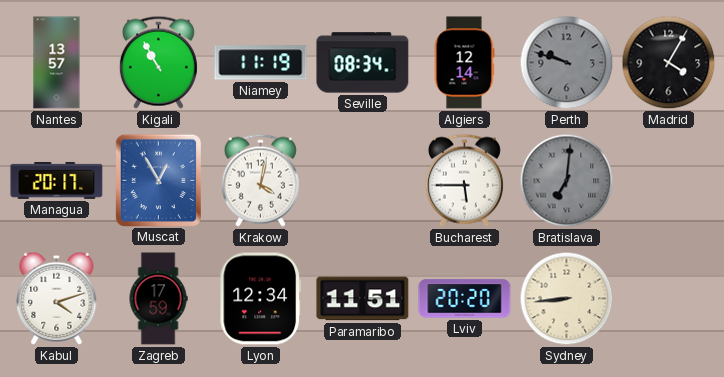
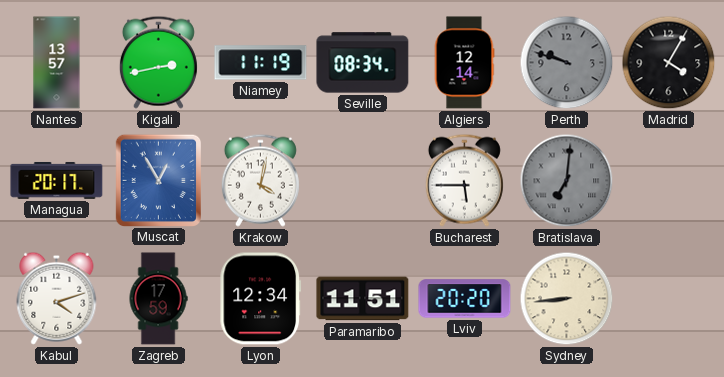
Kigali: 10:55 -> 2:43 (158, 62)
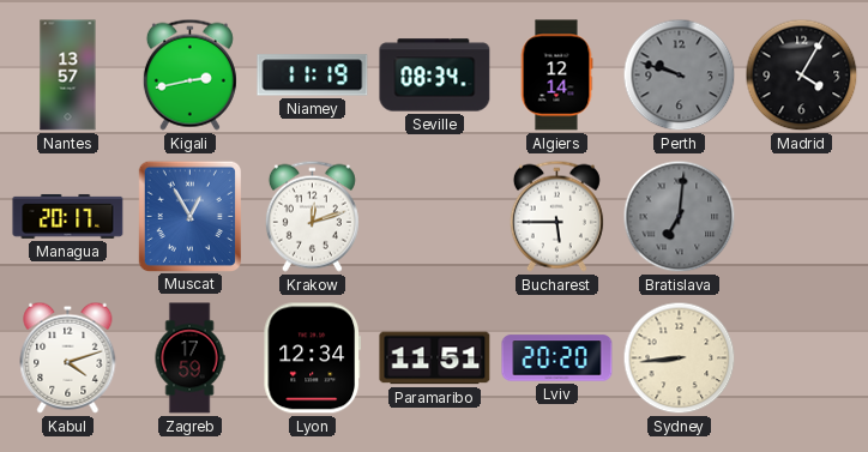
Krakow: 4:02 -> 12:12 (312, 216)
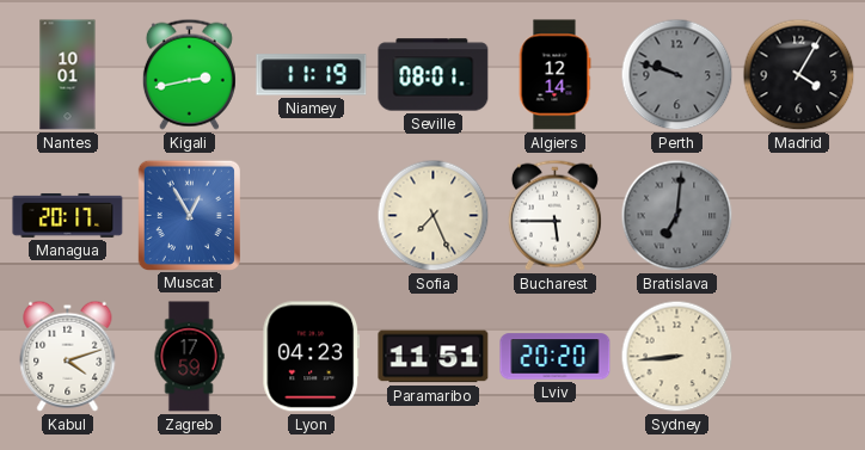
Nantes: 13:57 -> 10:01 (68, 75)
Seville: 08:34 -> 08:01 (434, 75)
Krakow: 12:12 -> none (312, 216)
Sofia: none -> 7:26 (434, 216)
Lyon: 12:34 -> 04:23 (311, 357)
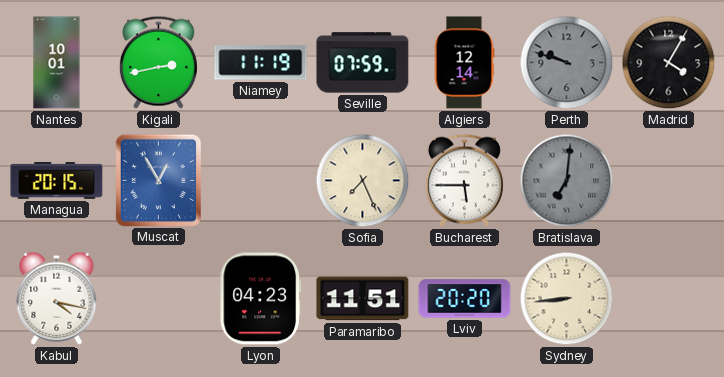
Seville: 08:01 -> 07:59 (363, 63)
Managua: 20:17 -> 20:15 (57, 180)
Kabul: 4:12 -> 4:17 (57, 298)
Zagreb: 17:59 -> none (189, 357)
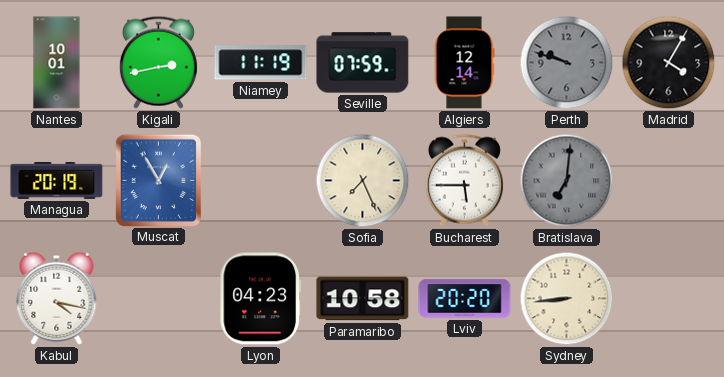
Managua: 20:15 -> 20:19 (57, 180)
Paramaribo: 11:51 -> 10:58 (363, 299)
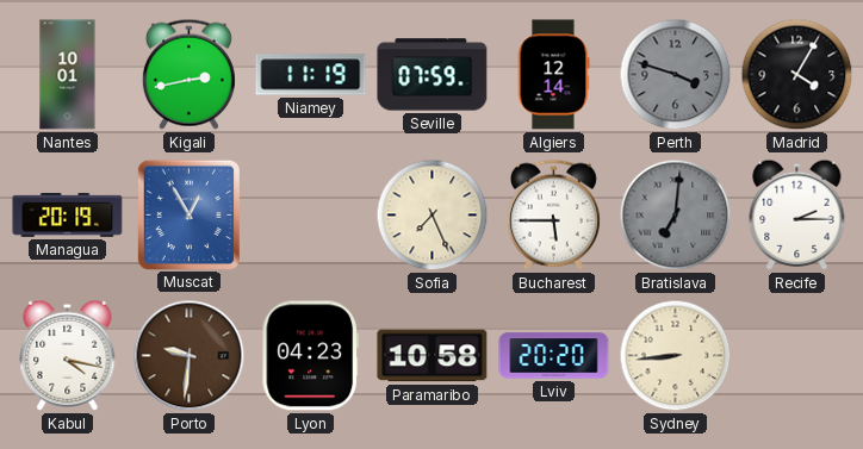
Perth: 9:48 -> 3:48 (676, 75)
Recife: none -> 2:15 (797, 214)
Porto: none -> 9:31 (190, 356)
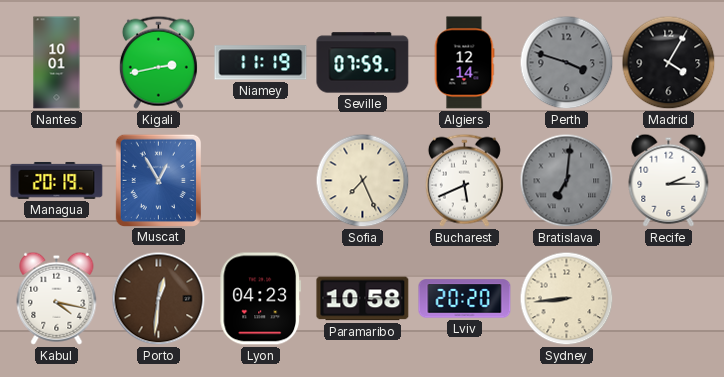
Bucharest: 5:45 -> 5:41 (464, 180)
Porto: 9:31 -> 12:31 (159, 299)
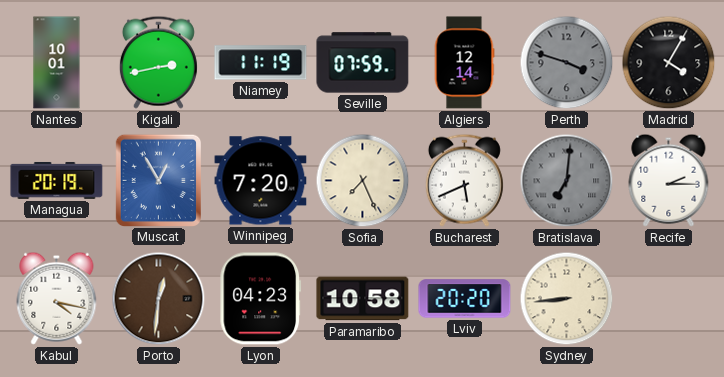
Winnipeg: none -> 7:20 (261, 181)
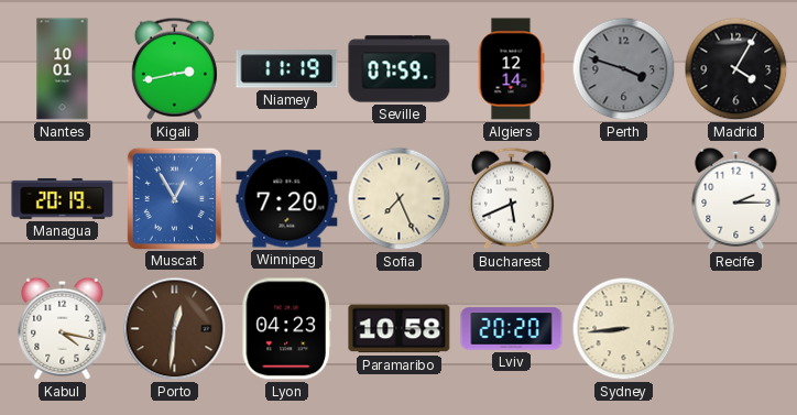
Bratislava: 7:01 -> none (567, 181)
